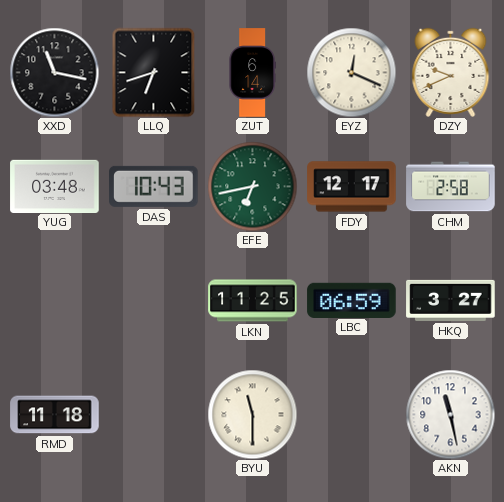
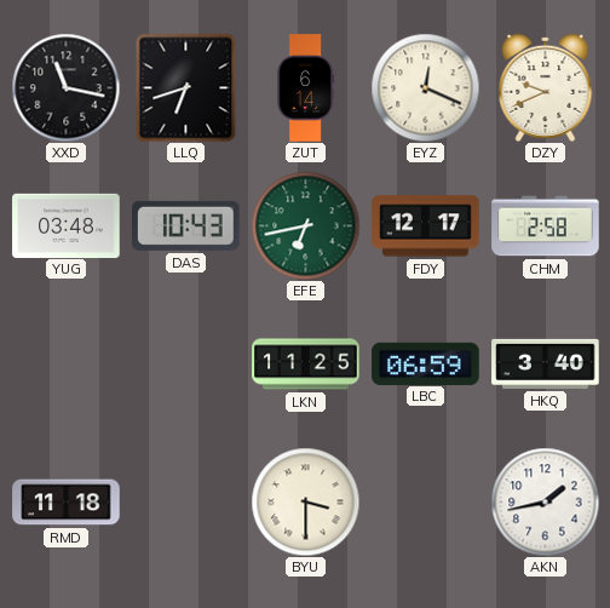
HKQ: 3:27 -> 3:40 (546, 363)
BYU: 11:30 -> 3:30 (305, 501)
AKN: 11:28 -> 1:43 (545, 501)
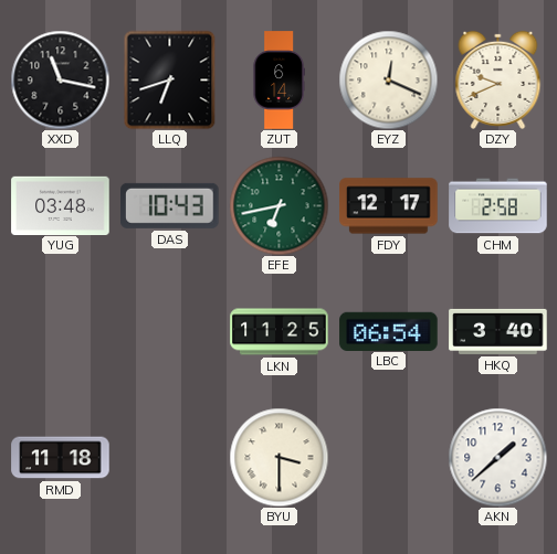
LBC: 06:59 -> 06:54 (389, 331)
AKN: 1:43 -> 1:38 (497, 457)
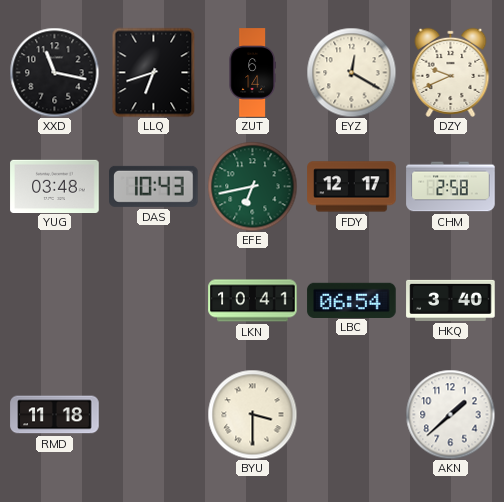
EYZ: 12:19 -> 12:20 (351, 72)
LKN: 11:25 -> 10:41 (253, 301)
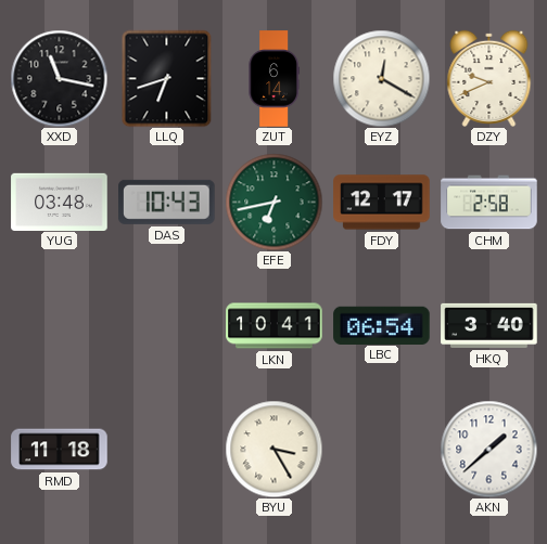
BYU: 3:30 -> 3:25 (273, 449)
